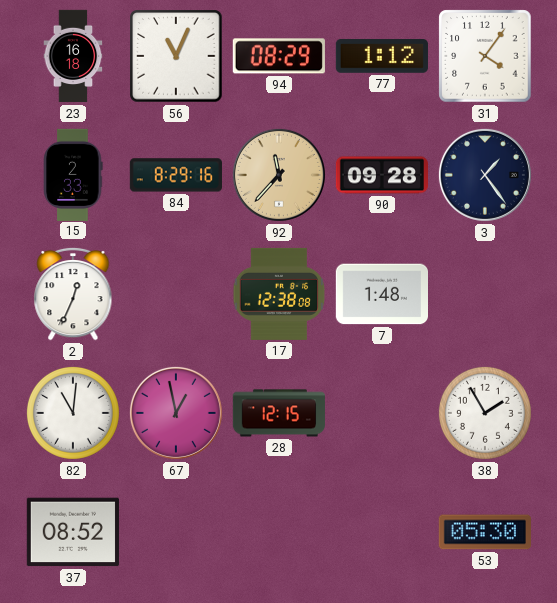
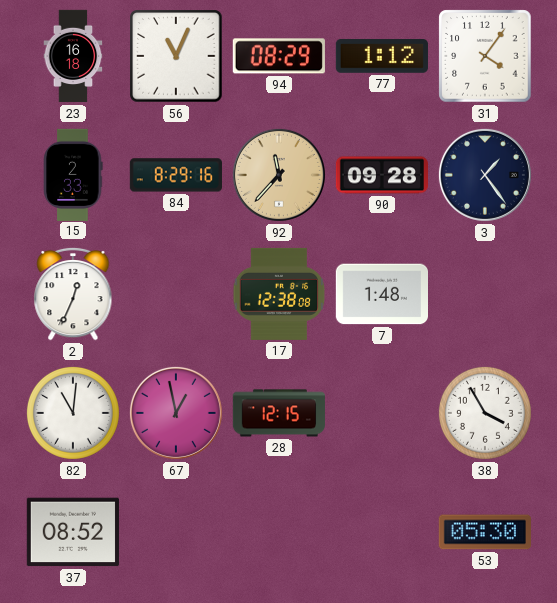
38: 1:55 -> 3:55 (485, 413)
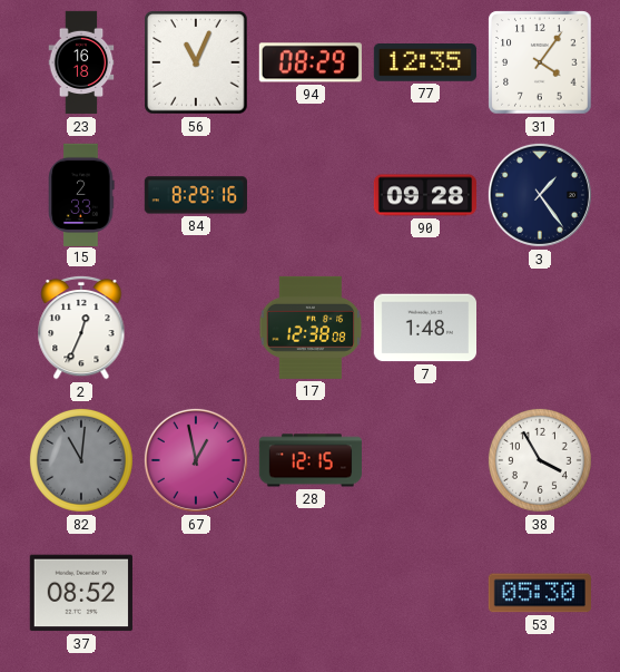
77: 1:12 -> 12:35 (425, 64)
92: 11:37 -> none (279, 175)
82 dial: white -> grey (81, 460)
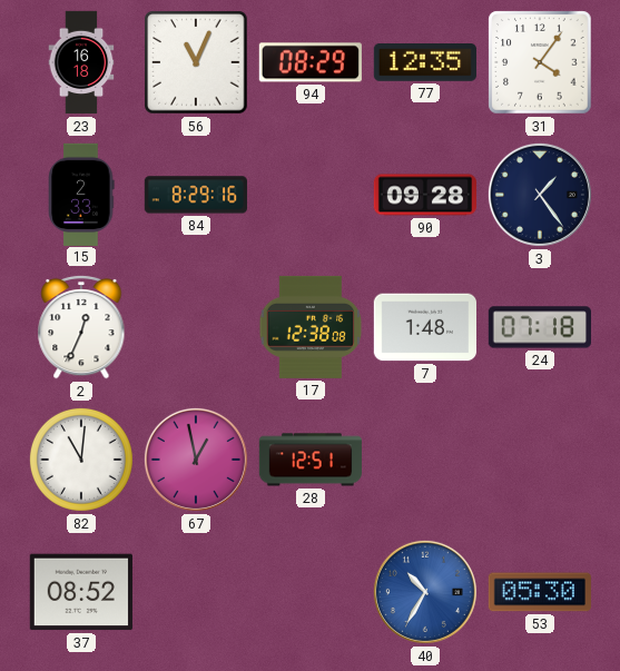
24: none -> 07:18 (539, 327)
82 dial: grey -> white (81, 460)
28: 12:15 -> 12:51 (309, 460)
38: 3:55 -> none (540, 460)
40: none -> 10:35 (425, 592)
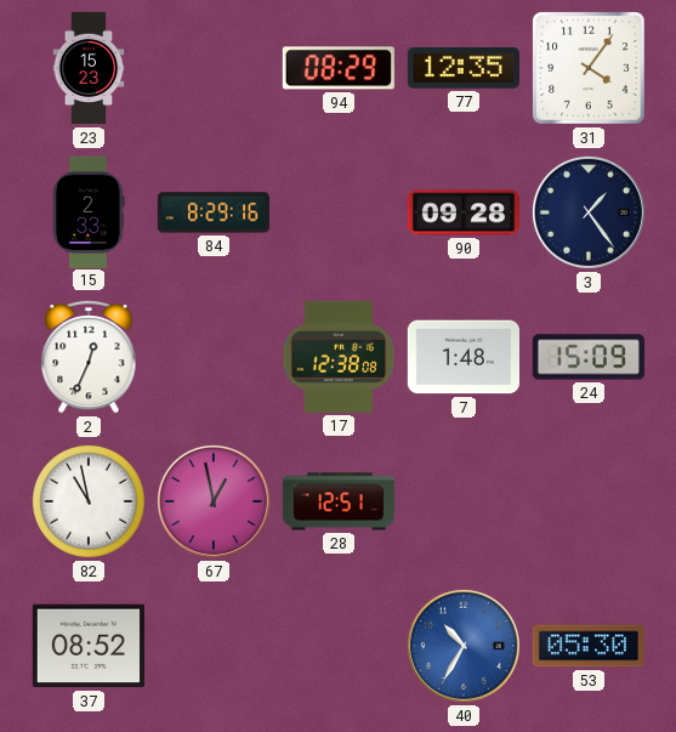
23: 16:18 -> 15:23 (89, 68)
56: 11:04 -> none (196, 62)
24: 07:18 -> 15:09 (587, 357)
82: 11:01 -> 10:58 (89, 501)
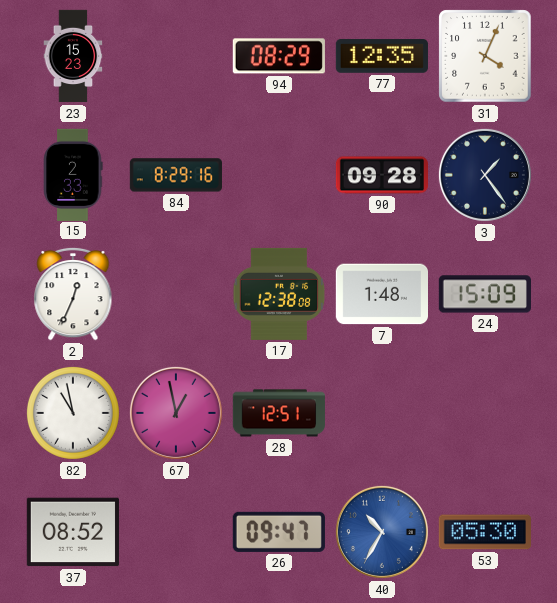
31: 4:06 -> 4:04 (485, 56)
26: none -> 09:47 (279, 532)
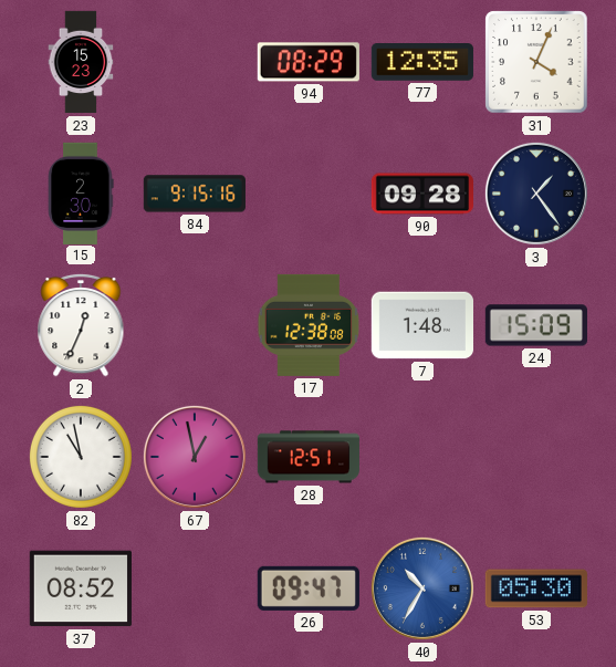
15: 2:33 -> 2:30 (81, 192)
84: 8:29 -> 9:15 (195, 194)
